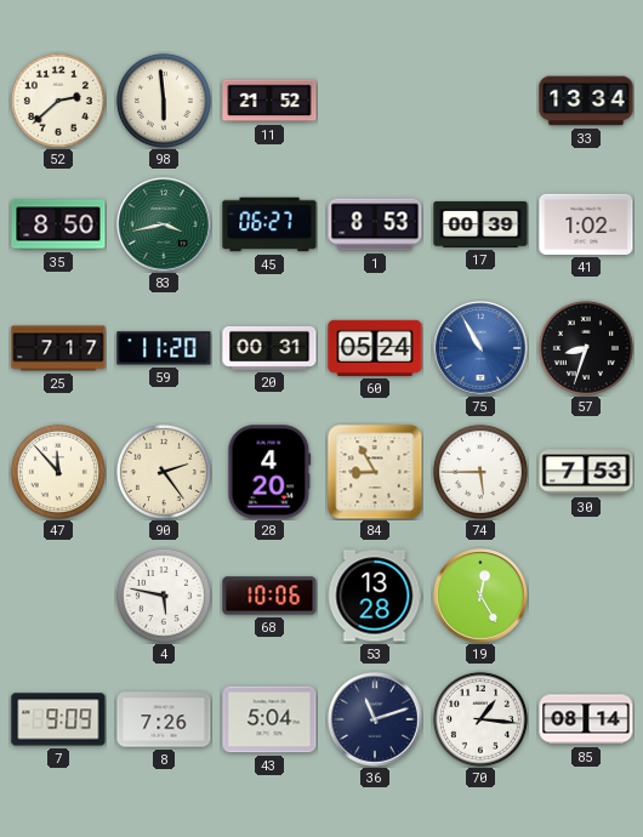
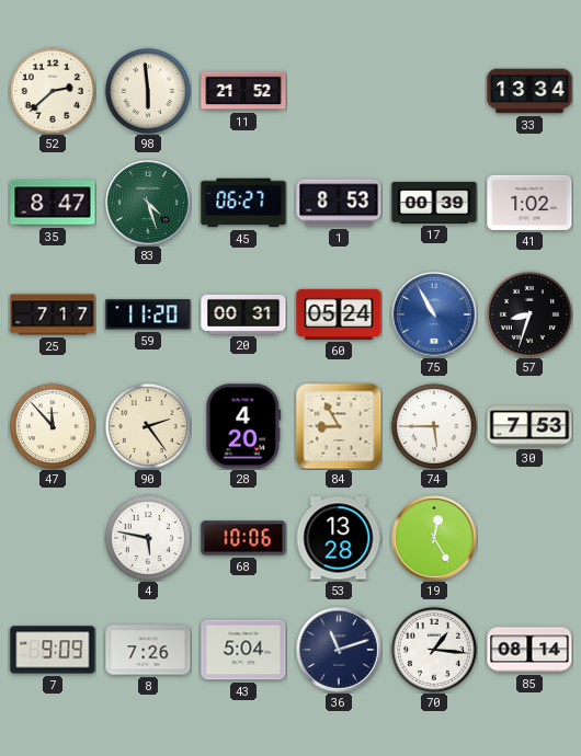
35: 8:50 -> 8:47 (53, 203)
83: 3:43 -> 4:27 (148, 203)
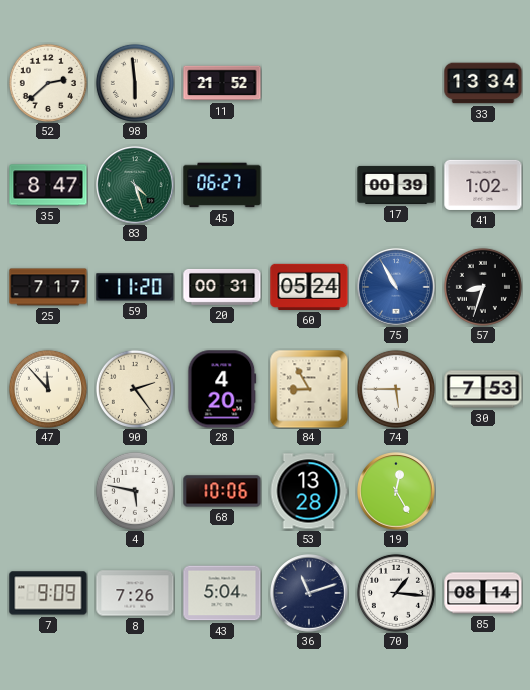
1: 8:53 -> none (339, 203)
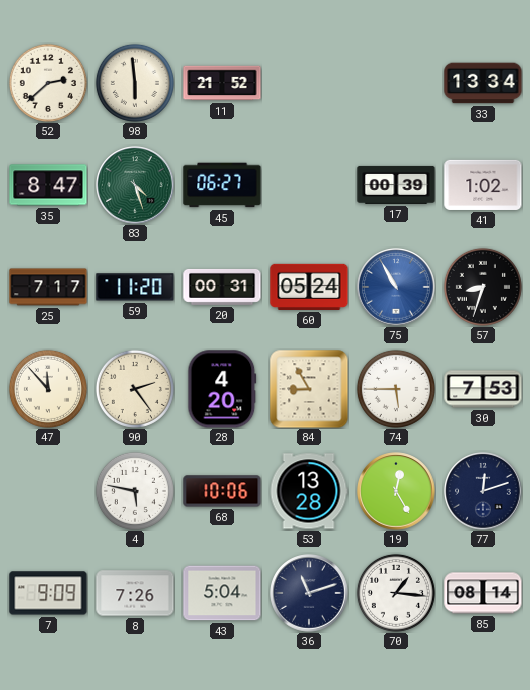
77: none -> 12:12 (483, 491)
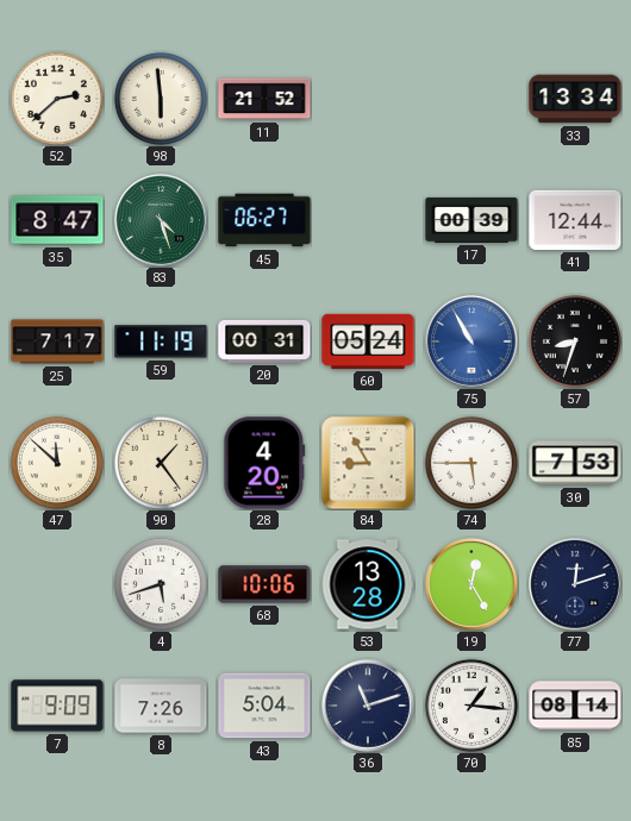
41: 1:02 -> 12:44 (575, 220)
59: 11:20 -> 11:19 (161, 341)
47: 11:53 -> 11:52 (57, 463)
90: 2:24 -> 1:24 (161, 463)
4: 5:47 -> 5:42 (161, 584)
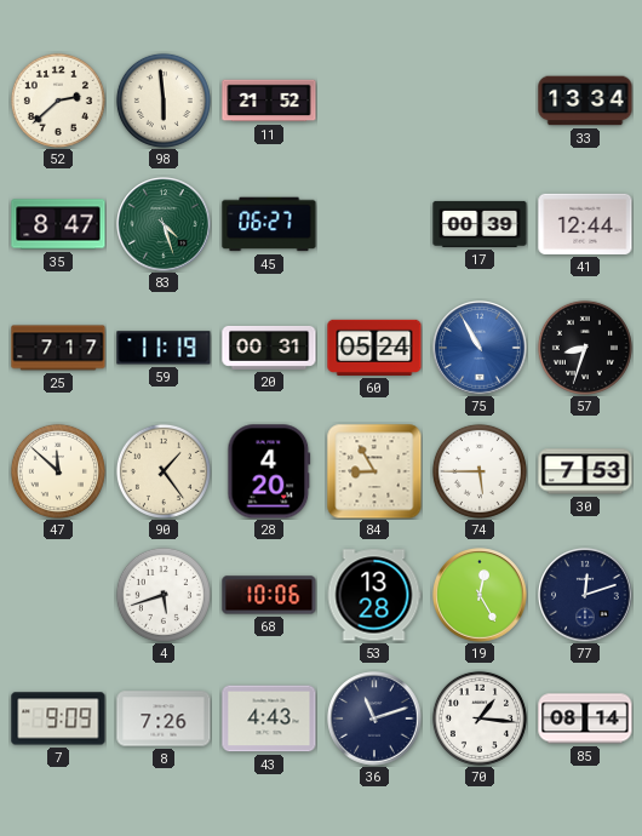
43: 5:04 -> 4:43 (269, 718)
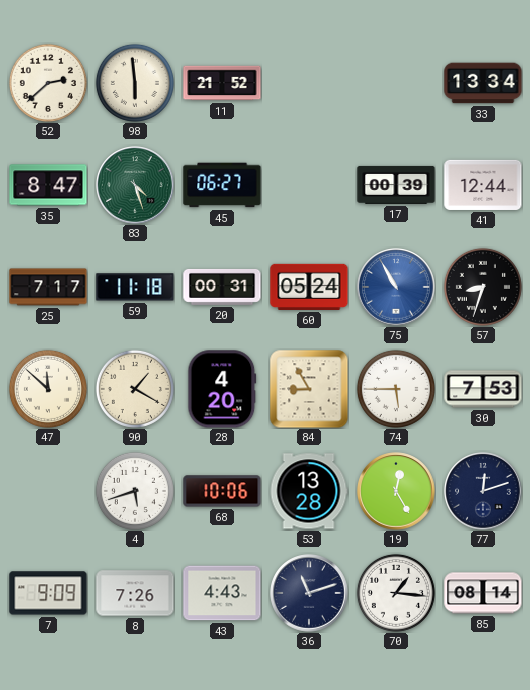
59: 11:19 -> 11:18 (135, 287)
90: 1:24 -> 1:20 (135, 389)
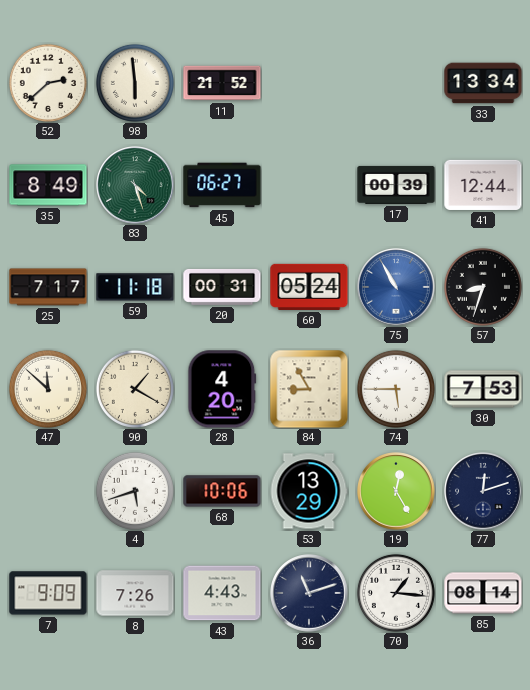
35: 8:47 -> 8:49 (48, 185)
53: 13:28 -> 13:29 (309, 491)
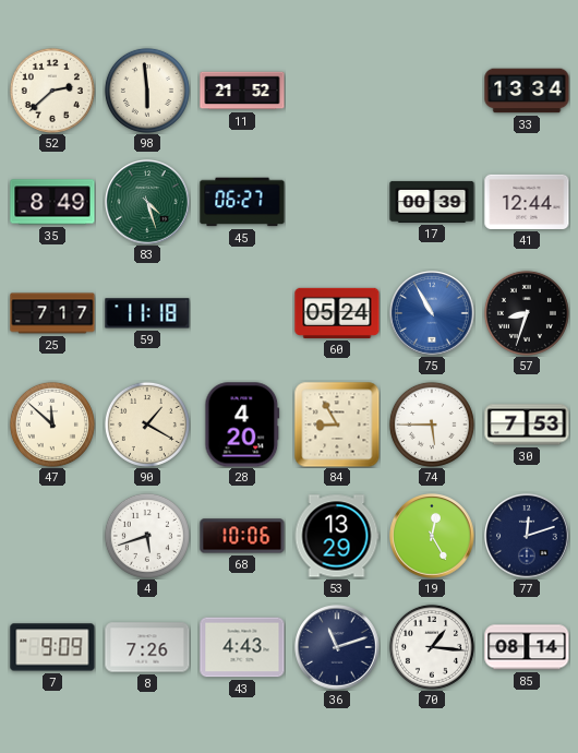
20: 00:31 -> none (222, 287)
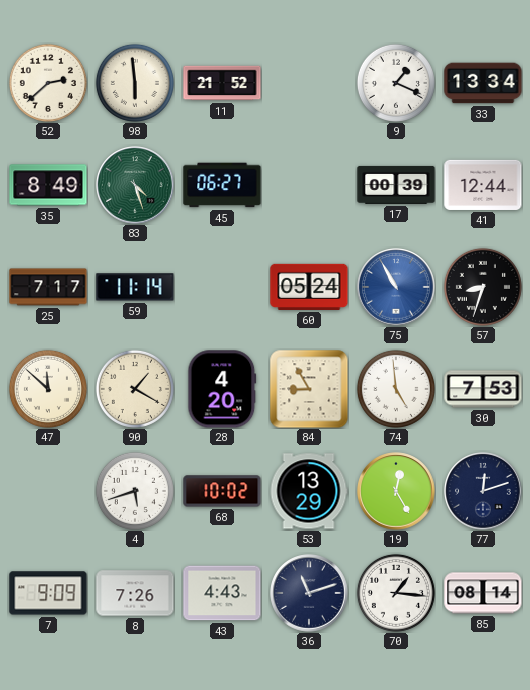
9: none -> 1:19 (396, 83)
59: 11:18 -> 11:14 (135, 287)
74: 5:45 -> 4:59 (396, 389)
68: 10:06 -> 10:02 (222, 491)
